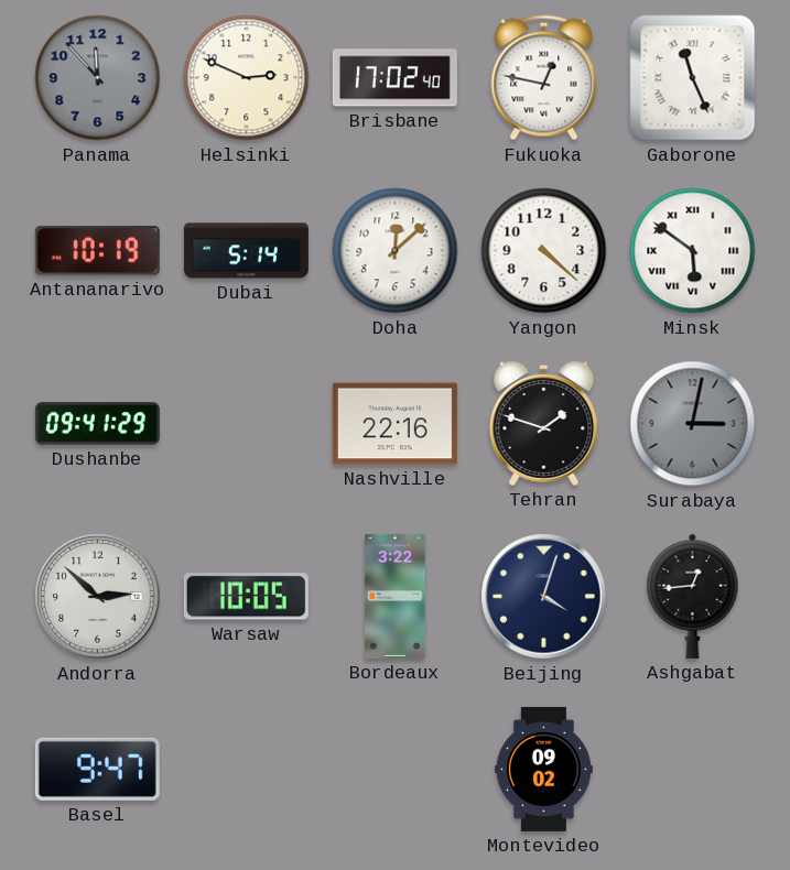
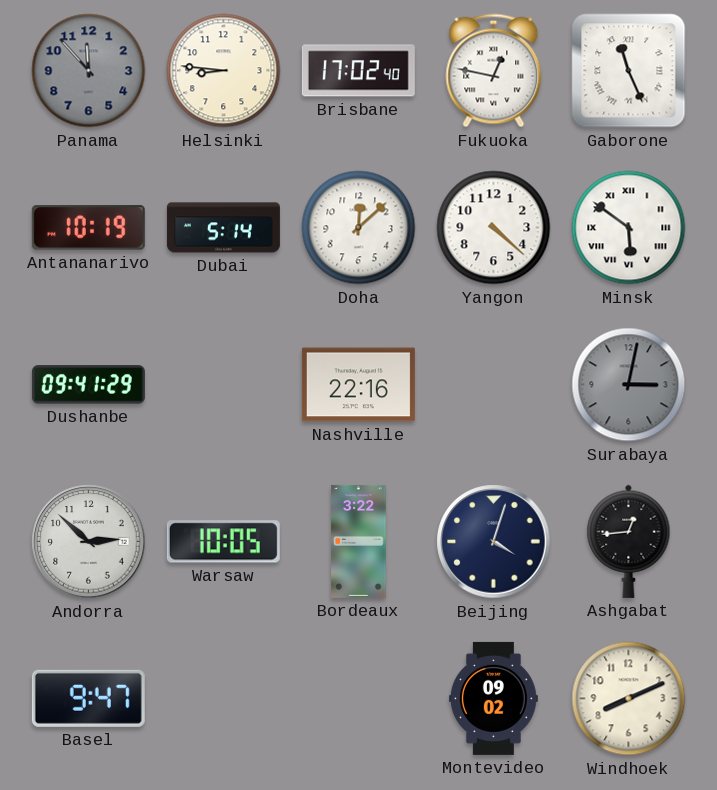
Helsinki: 2:49 -> 8:46 (224, 71)
Tehran: 1:48 -> none (544, 423)
Windhoek: none -> 8:11 (629, 699)
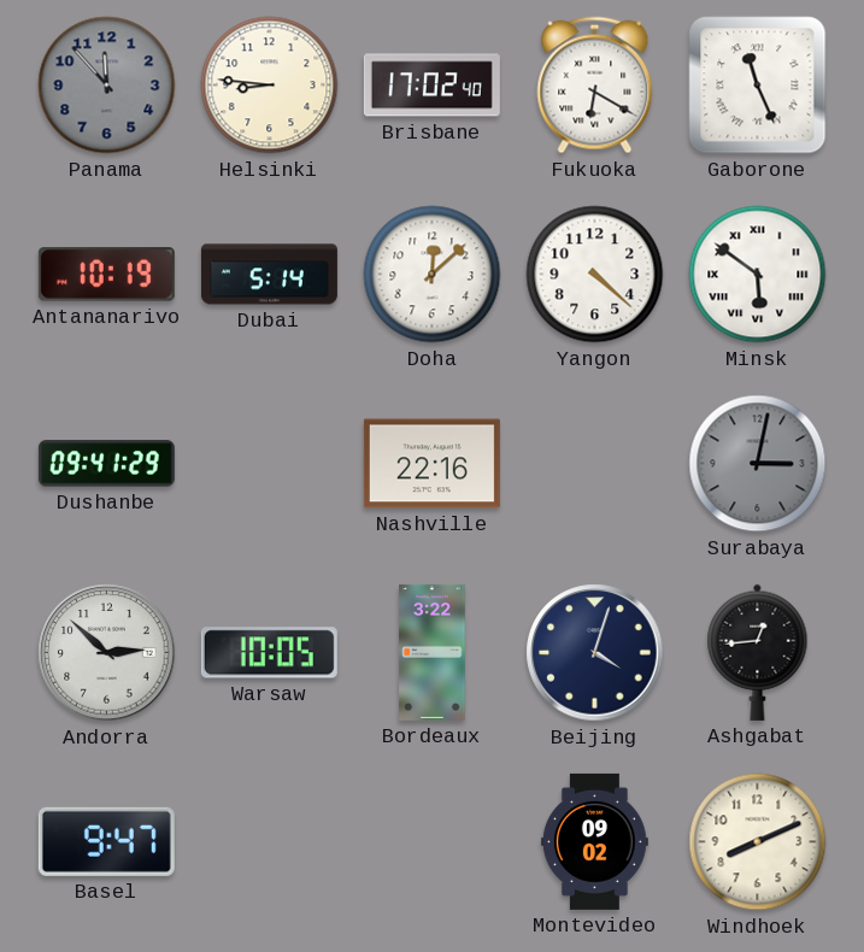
Fukuoka: 12:47 -> 6:20 (595, 86)
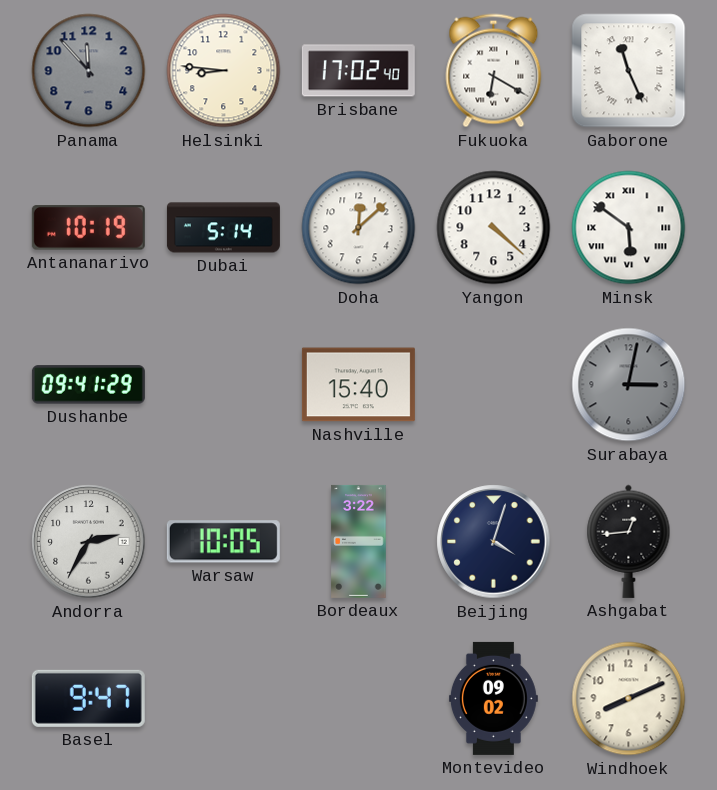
Nashville: 22:16 -> 15:40 (358, 385)
Andorra: 2:52 -> 2:35 (89, 542)
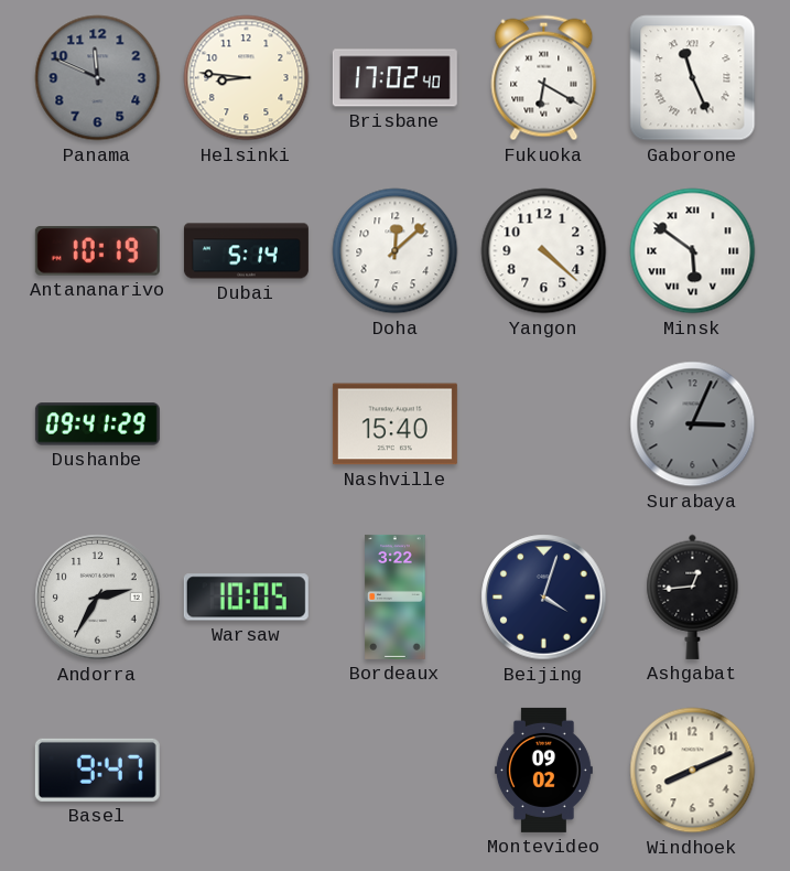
Panama: 11:53 -> 11:49 (98, 78)
Surabaya: 3:02 -> 3:04 (693, 424)
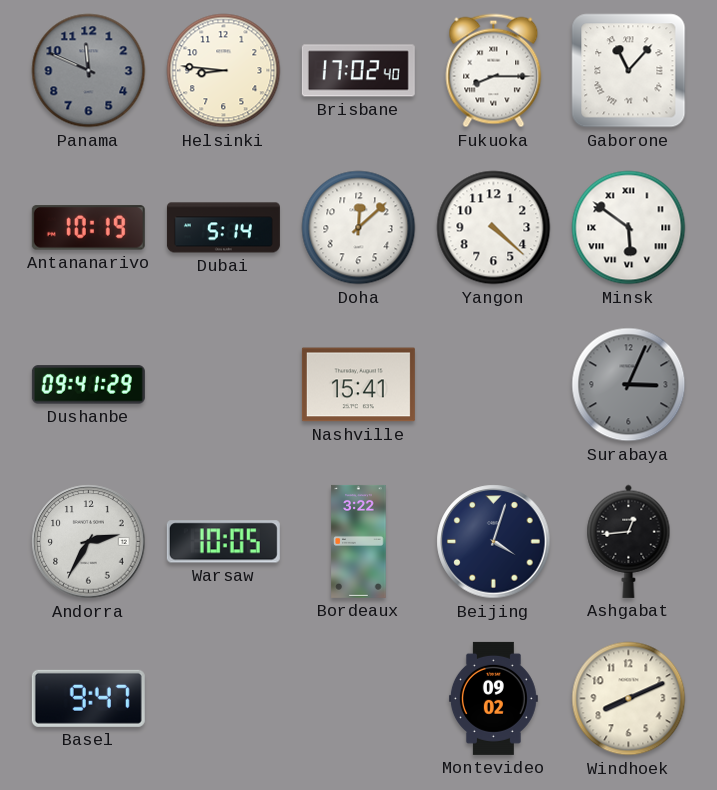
Fukuoka: 6:20 -> 8:15 (494, 71)
Gaborone: 11:26 -> 11:07 (629, 71)
Nashville: 15:40 -> 15:41 (358, 385)
